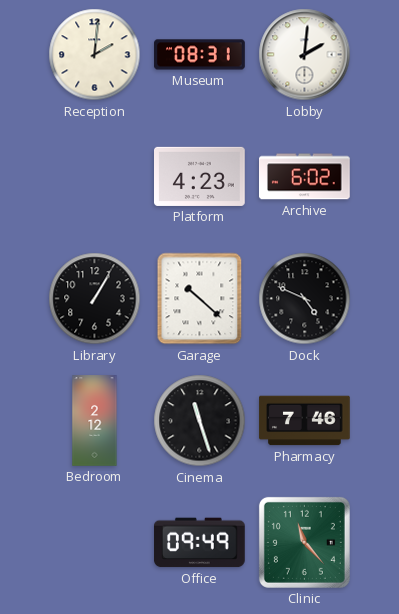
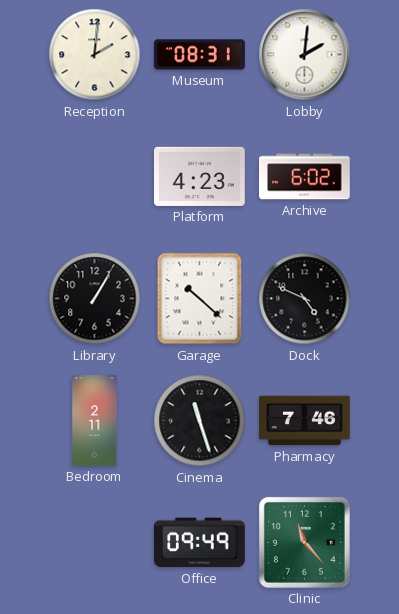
Bedroom: 2:12 -> 2:11 (95, 421)
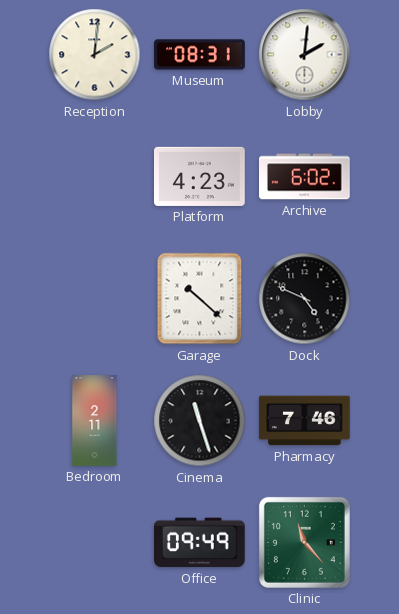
Library: 1:05 -> none (95, 299)
